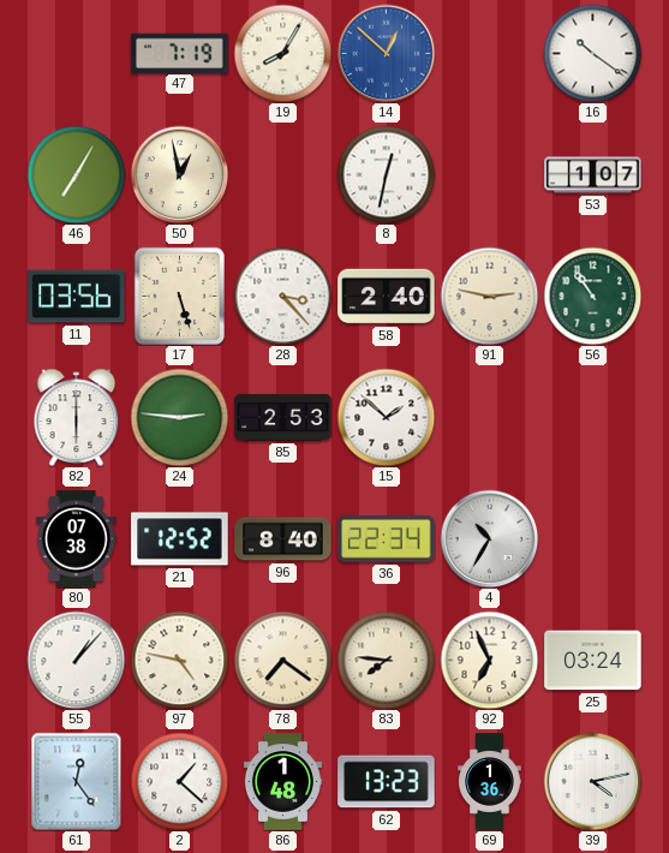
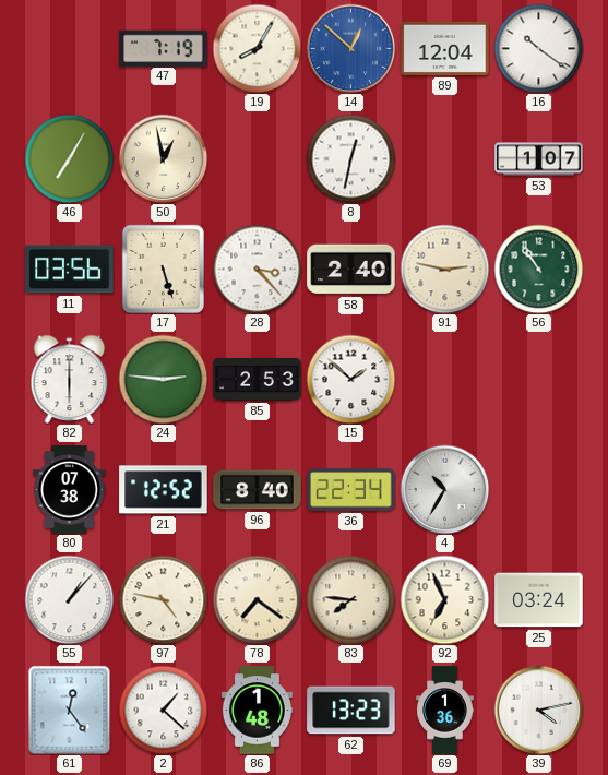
89: none -> 12:04 (445, 48)
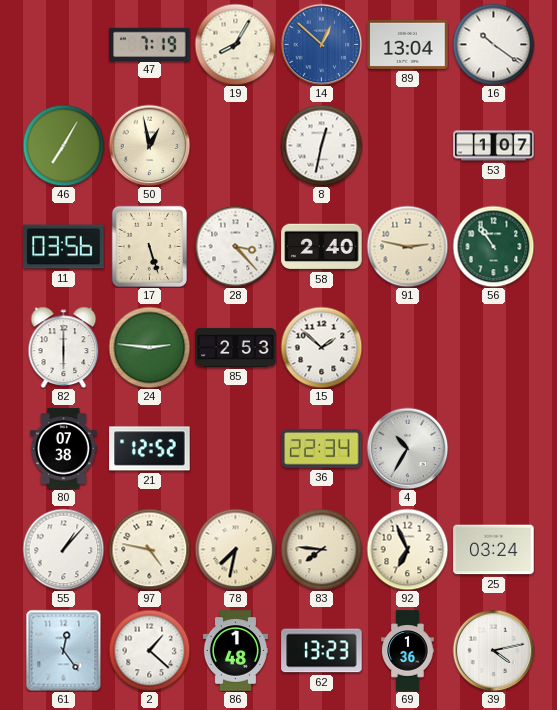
89: 12:04 -> 13:04 (408, 44)
96: 8:40 -> none (258, 490)
78: 7:21 -> 7:32 (235, 549)
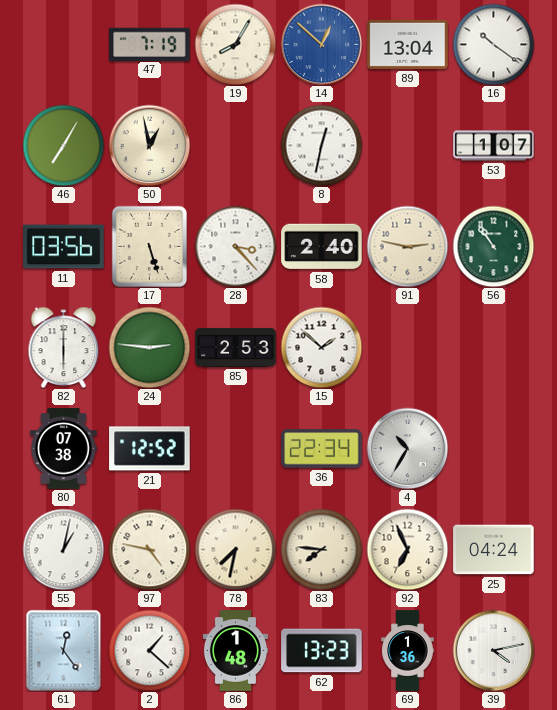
55: 1:07 -> 1:02 (63, 549)
25: 03:24 -> 04:24 (494, 550)
